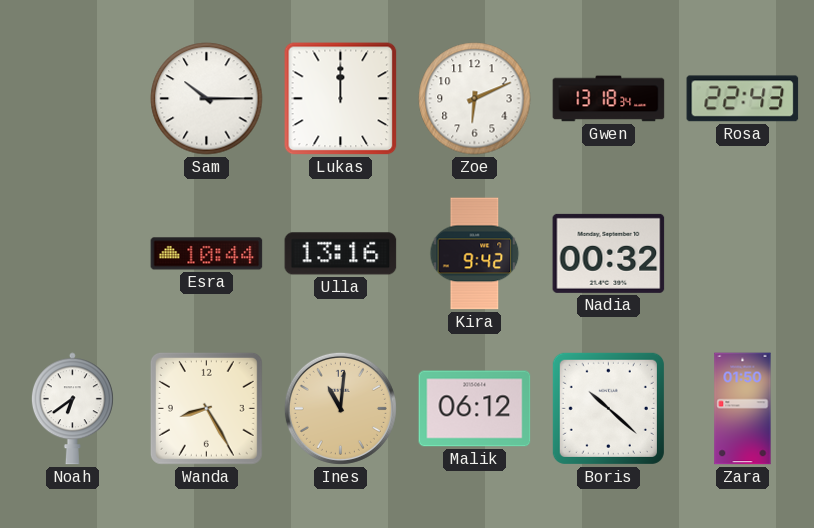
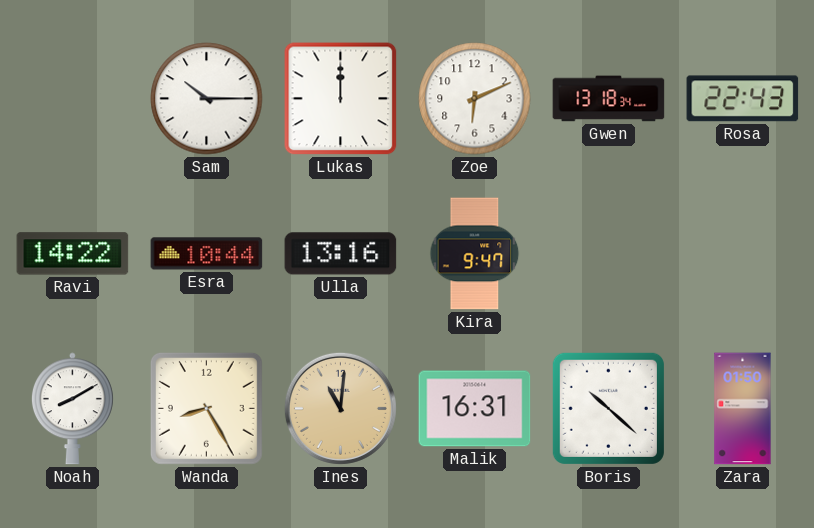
Ravi: none -> 14:22 (73, 254)
Kira: 9:42 -> 9:47 (475, 254)
Nadia: 00:32 -> none (609, 253)
Noah: 6:39 -> 8:10 (72, 409)
Malik: 06:12 -> 16:31 (475, 409)
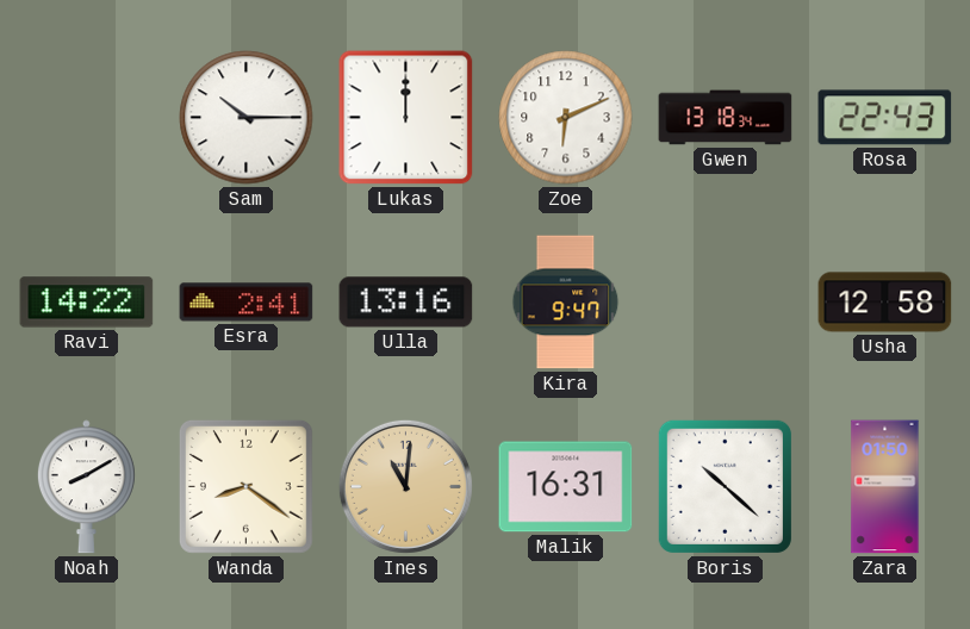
Esra: 10:44 -> 2:41 (247, 303)
Usha: none -> 12:58 (885, 303)
Wanda: 8:25 -> 8:21 (245, 486)
